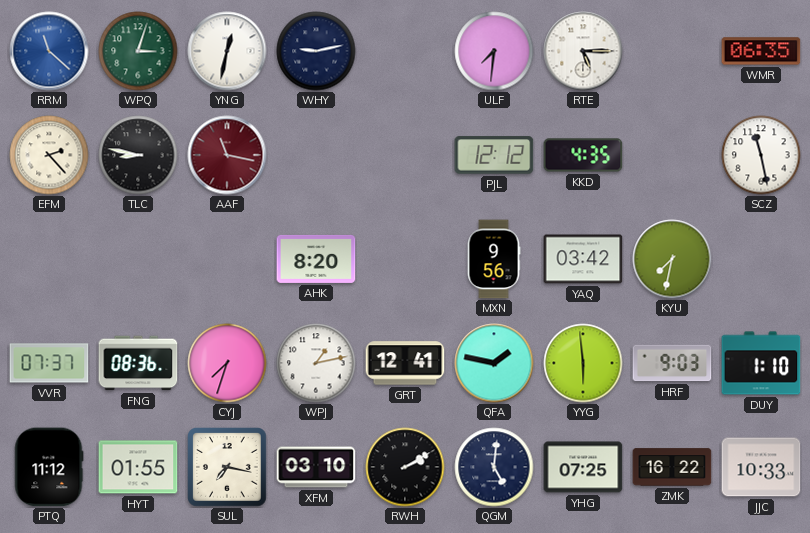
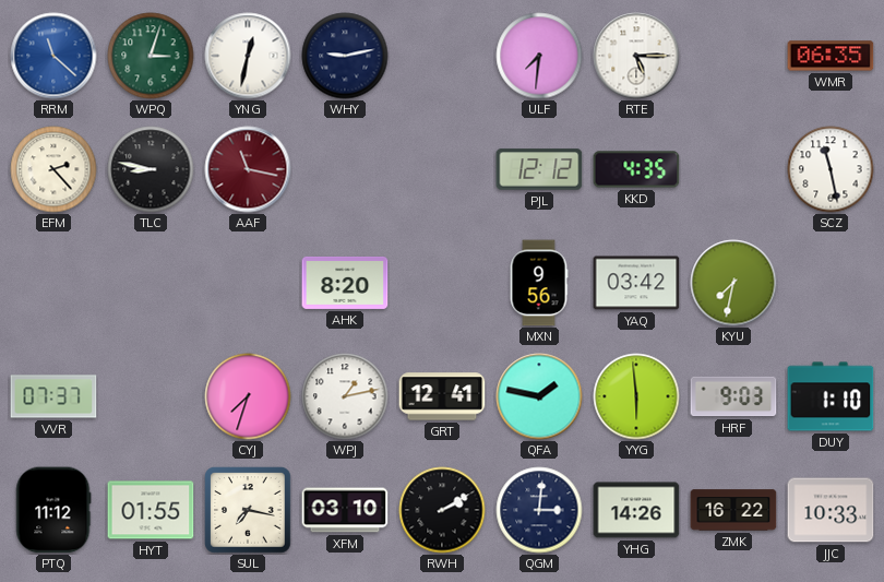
FNG: 08:36 -> none (138, 363)
QGM: 5:01 -> 3:01 (539, 510)
YHG: 07:25 -> 14:26 (636, 510)
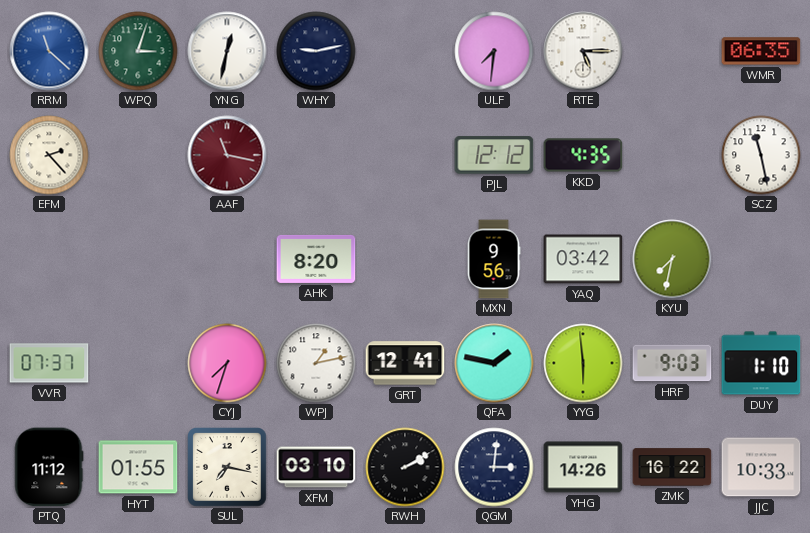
TLC: 8:47 -> none (151, 169)
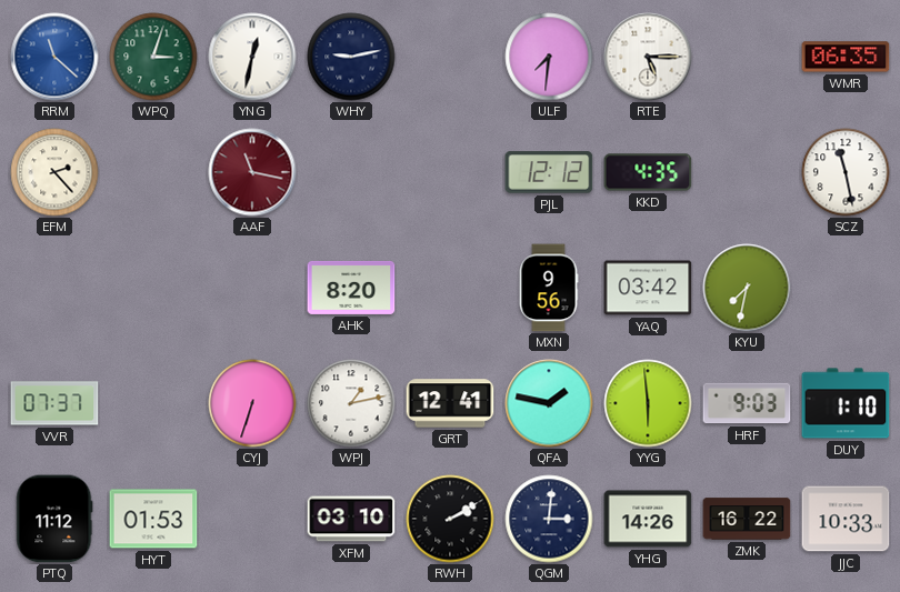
CYJ: 7:33 -> 6:33 (252, 403)
HYT: 01:55 -> 01:53 (153, 519)
SUL: 7:17 -> none (227, 467)
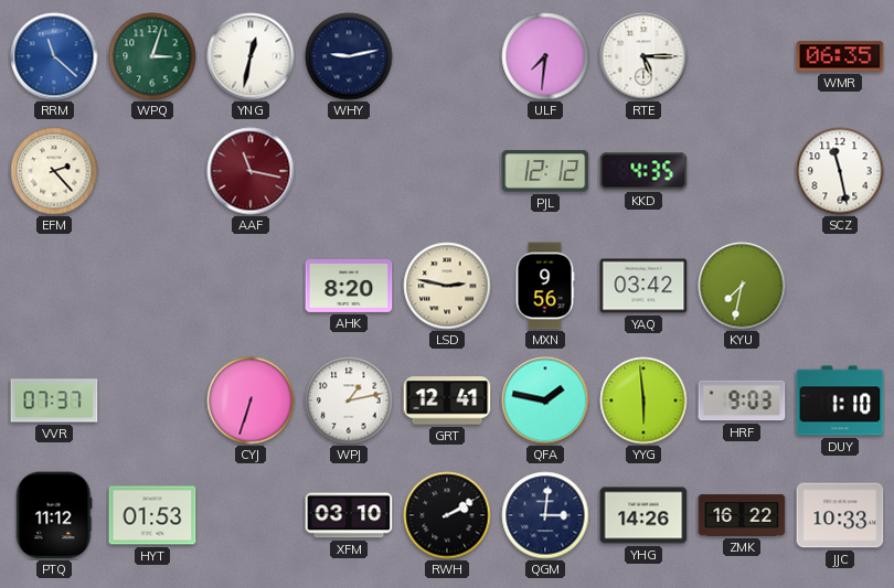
LSD: none -> 2:47 (447, 286)
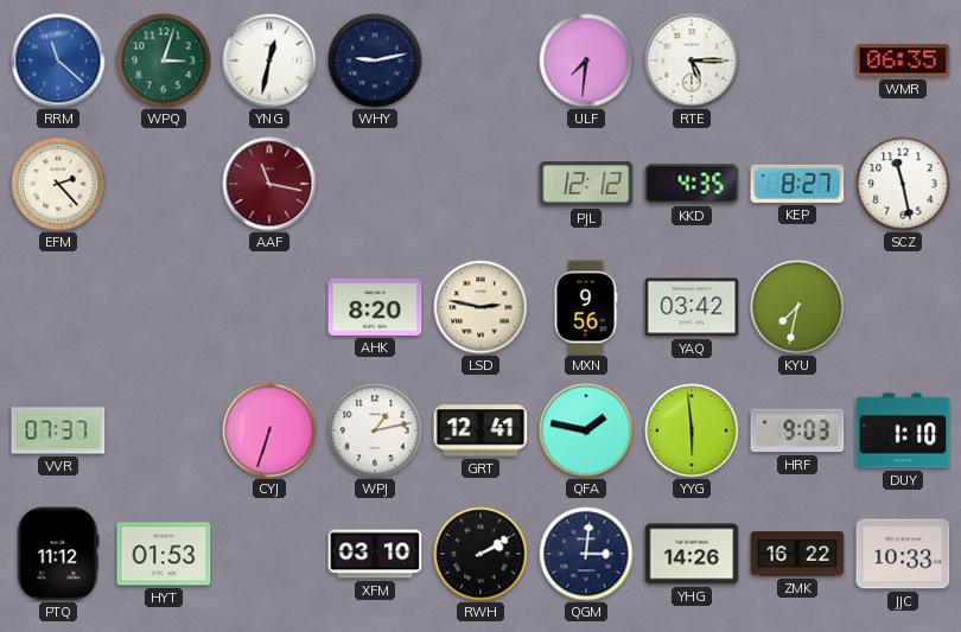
KEP: none -> 8:27 (797, 184)
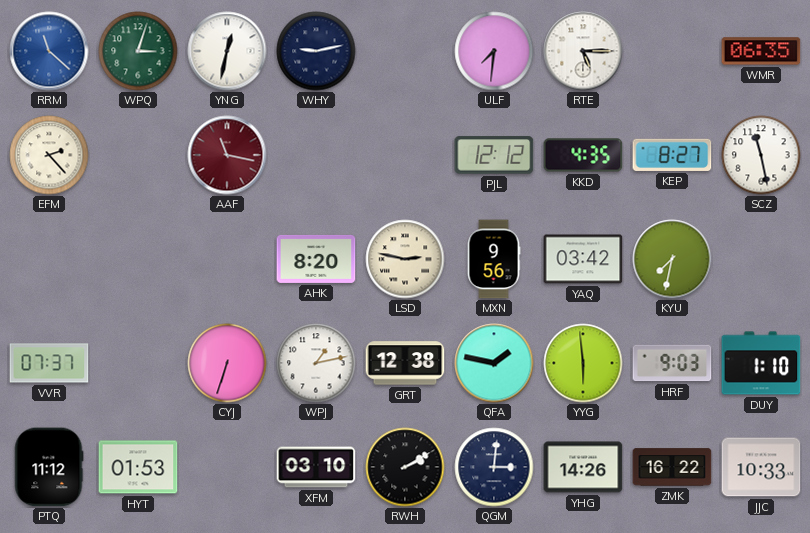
GRT: 12:41 -> 12:38 (405, 363)
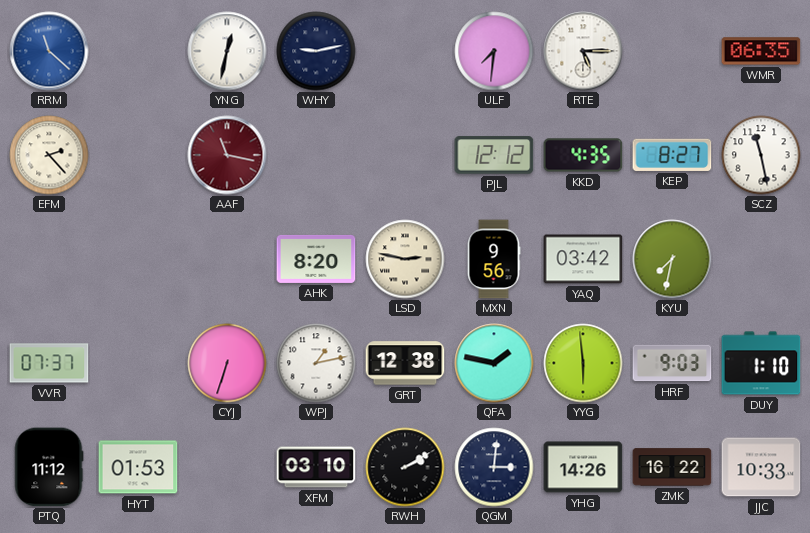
WPQ: 3:03 -> none (138, 51)
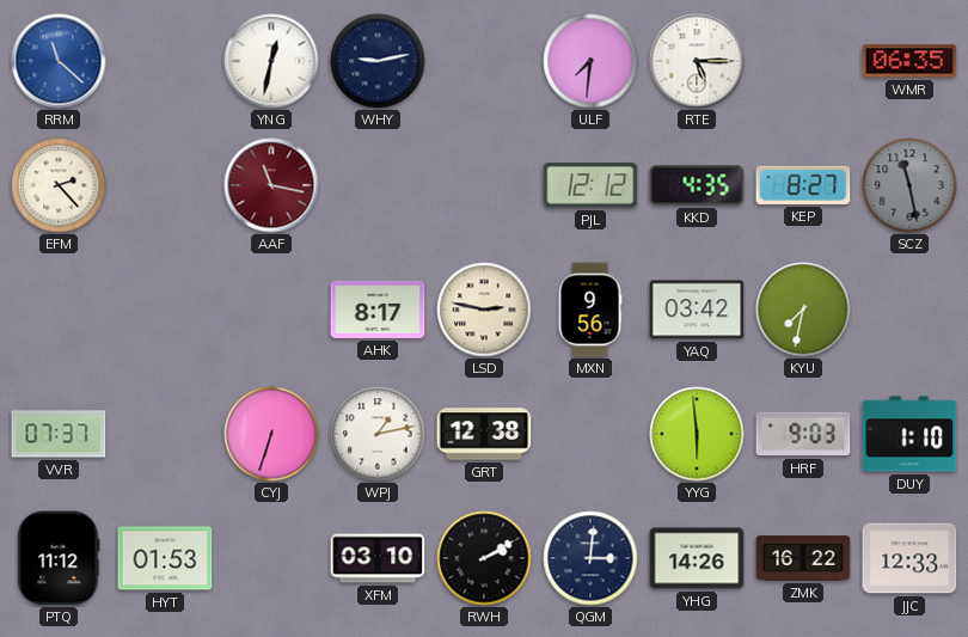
SCZ dial: white -> grey (909, 185)
AHK: 8:20 -> 8:17 (378, 310)
QFA: 1:47 -> none (494, 363)
JJC: 10:33 -> 12:33 (909, 558)
